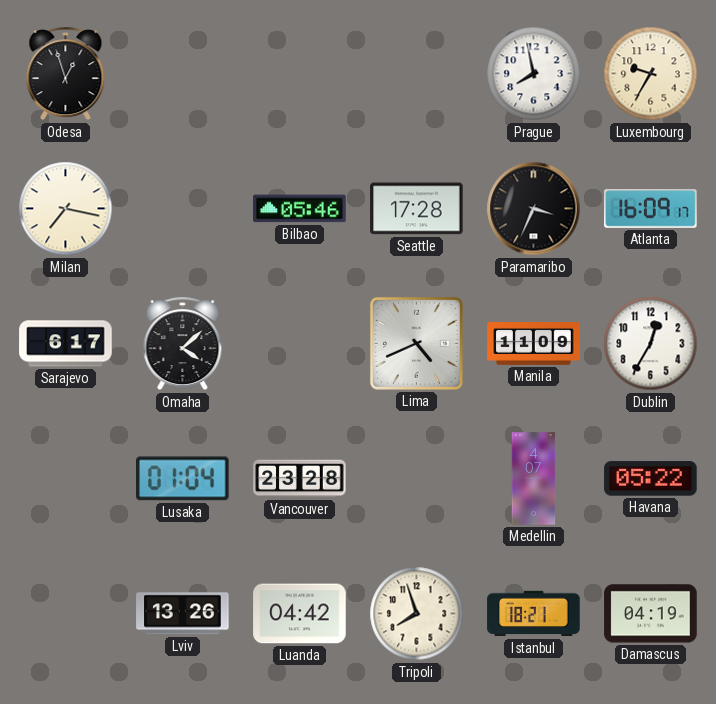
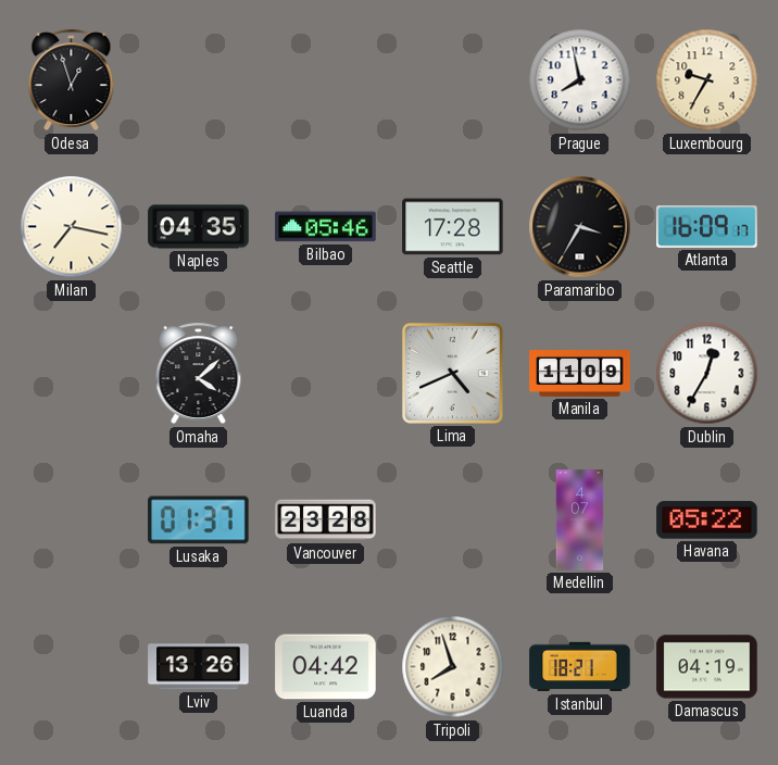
Naples: none -> 04:35 (199, 227)
Paramaribo: 3:34 -> 3:35 (580, 227)
Sarajevo: 6:17 -> none (66, 344)
Lusaka: 01:04 -> 01:37 (199, 521)
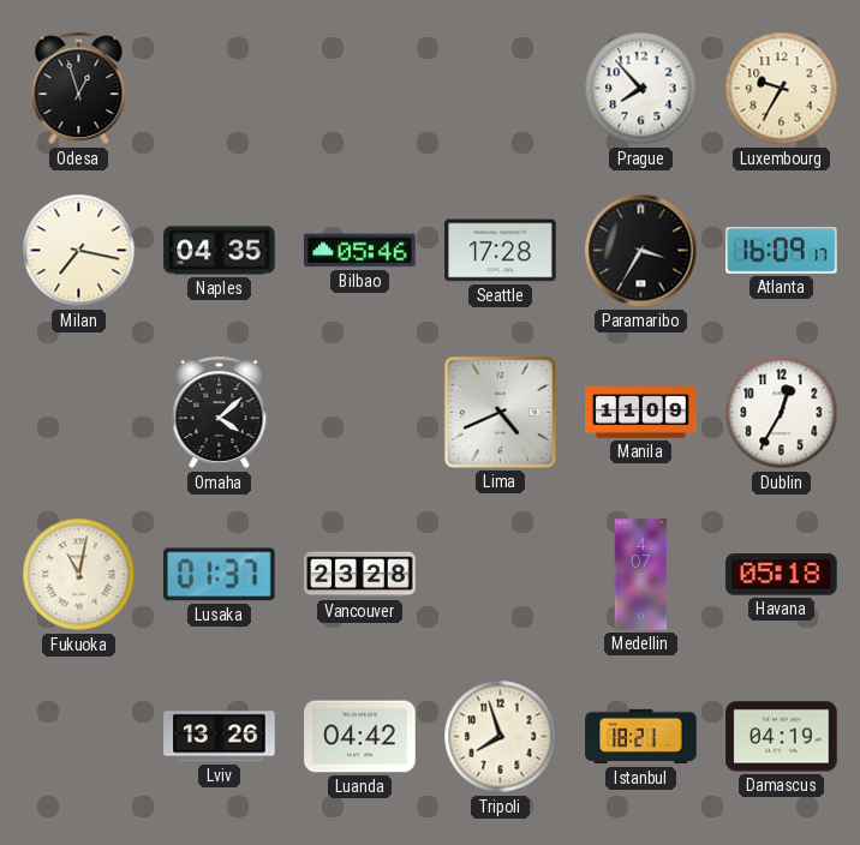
Prague: 7:58 -> 7:53 (641, 89)
Fukuoka: none -> 11:02 (79, 575)
Havana: 05:22 -> 05:18 (782, 575)
